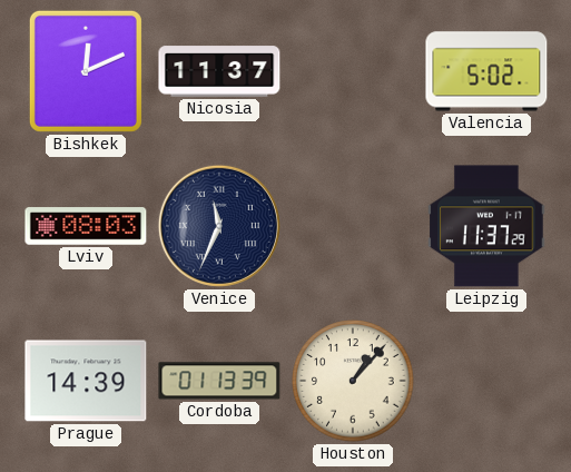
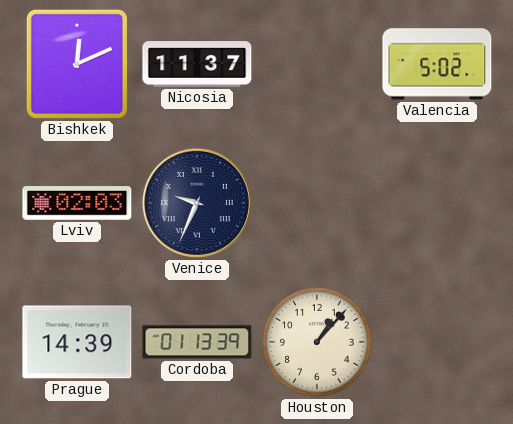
Lviv: 08:03 -> 02:03 (77, 203)
Venice: 11:34 -> 9:34 (197, 203)
Leipzig: 11:37 -> none (486, 226)
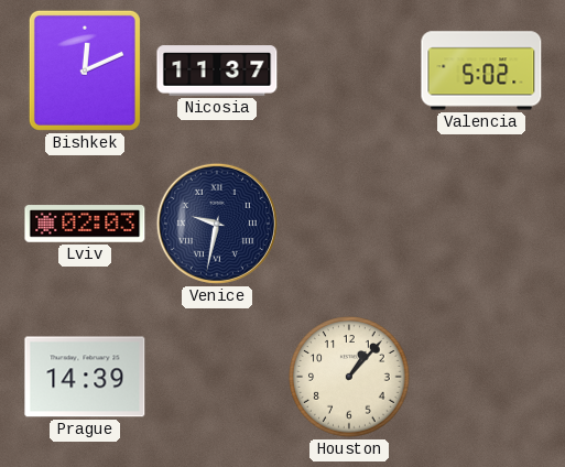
Venice: 9:34 -> 9:32 (217, 224)
Cordoba: 01:13 -> none (197, 342)
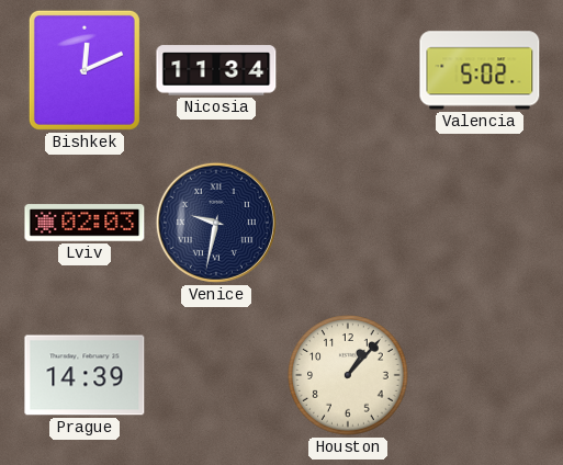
Nicosia: 11:37 -> 11:34 (216, 70)
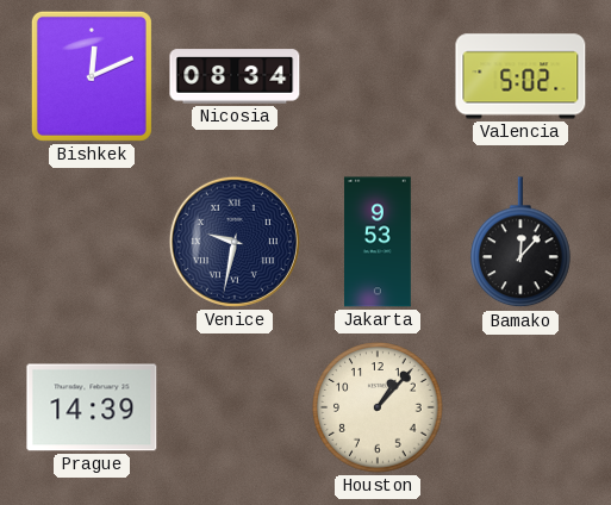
Nicosia: 11:34 -> 08:34 (235, 76)
Lviv: 02:03 -> none (85, 223)
Jakarta: none -> 9:53 (379, 242)
Bamako: none -> 12:07 (522, 243)
